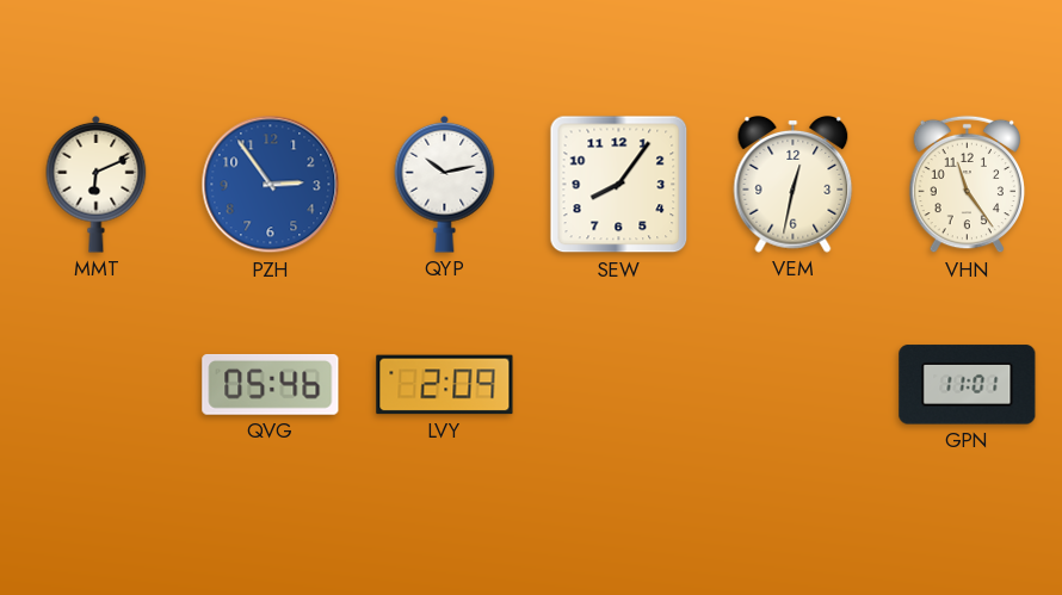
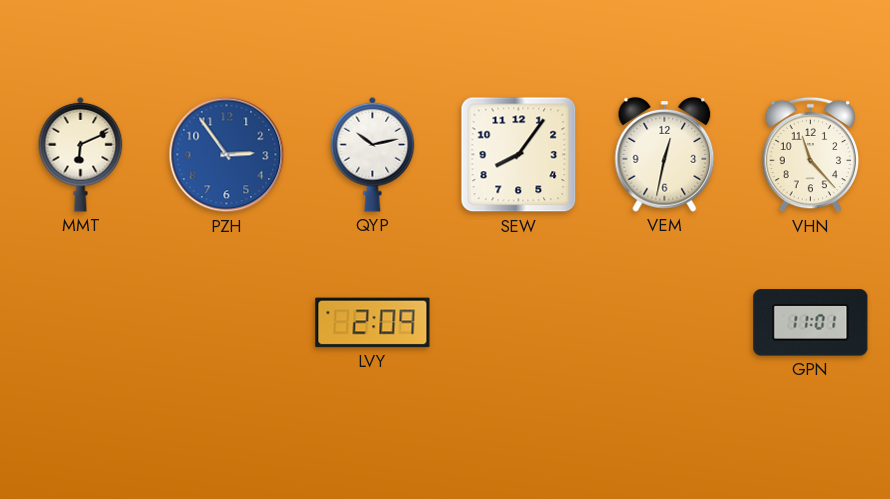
VHN: 11:24 -> 11:23 (811, 155)
QVG: 05:46 -> none (271, 384)
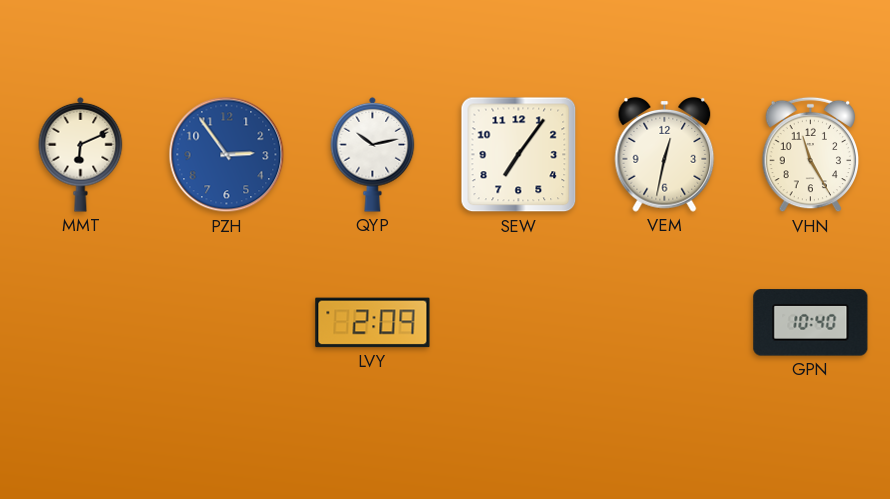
SEW: 8:06 -> 7:06 (519, 155)
VHN: 11:23 -> 11:25 (811, 155)
GPN: 11:01 -> 10:40 (811, 323)
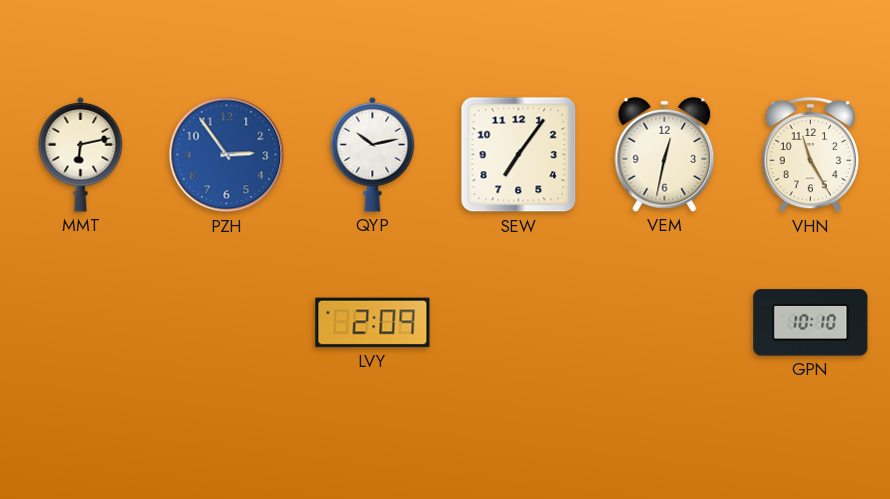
MMT: 6:11 -> 6:13 (81, 154)
GPN: 10:40 -> 10:10 (811, 323)
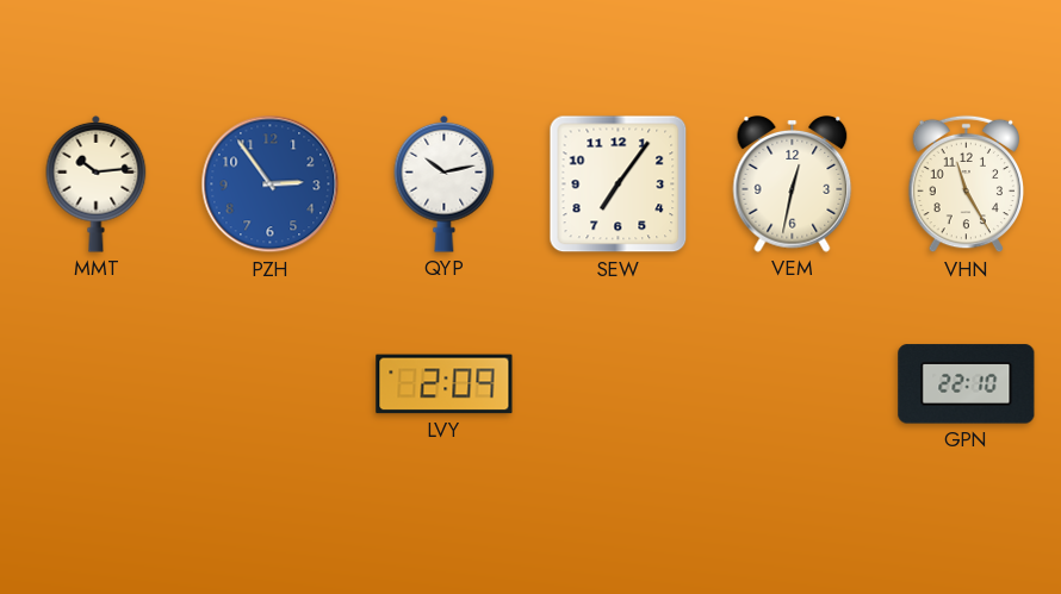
MMT: 6:13 -> 10:14 (97, 183)
GPN: 10:10 -> 22:10 (967, 384)
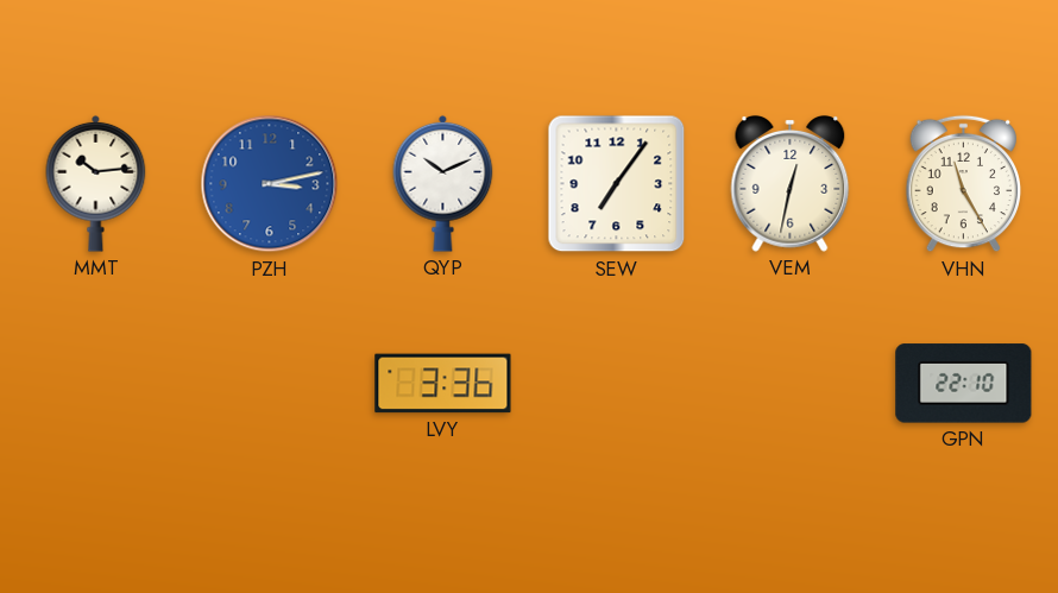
PZH: 2:54 -> 3:13 (270, 184)
QYP: 10:13 -> 10:11 (443, 183)
LVY: 2:09 -> 3:36 (443, 384)
